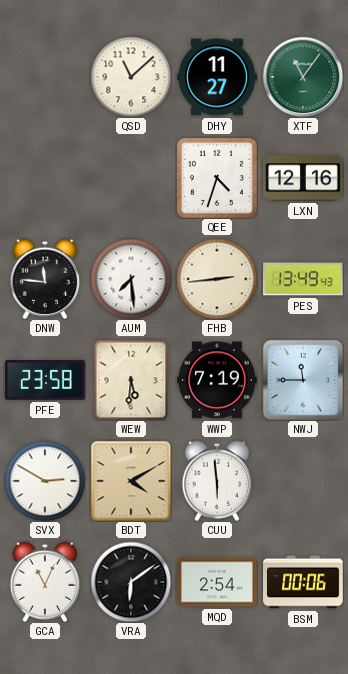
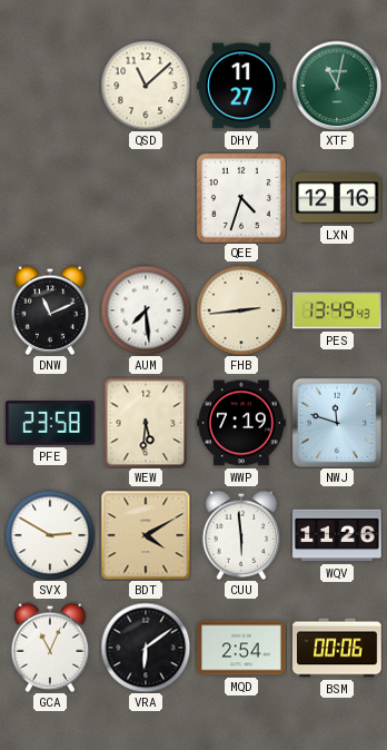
XTF: 11:06 -> 11:02 (337, 86)
DNW: 11:46 -> 11:11 (50, 310)
NWJ: 11:45 -> 11:48 (337, 423)
WQV: none -> 11:26 (337, 535)
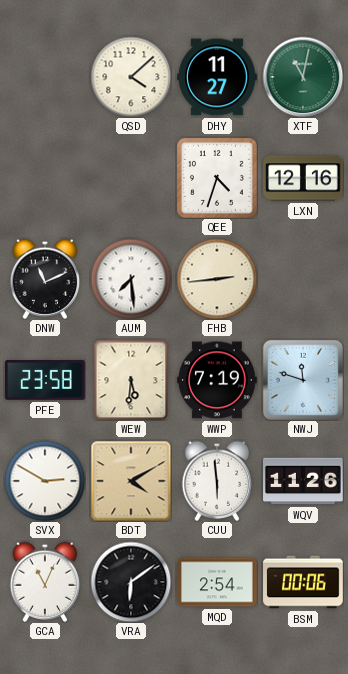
QSD: 11:08 -> 4:08 (131, 77)
PES: 13:49 -> none (337, 310)
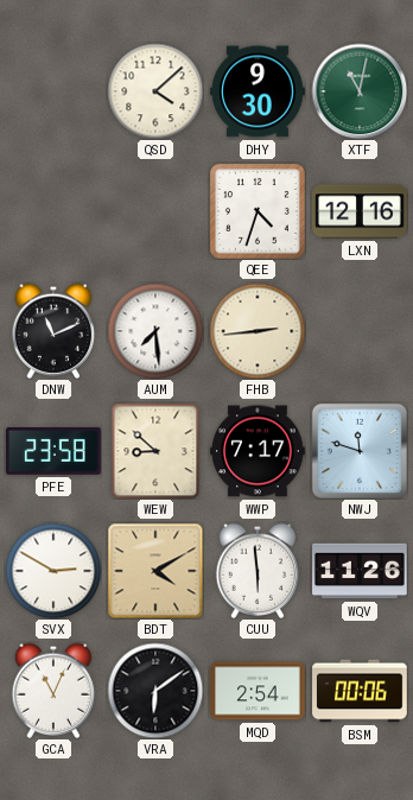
DHY: 11:27 -> 9:30 (258, 91)
WEW: 5:31 -> 8:52 (155, 451)
WWP: 7:19 -> 7:17 (258, 451)
